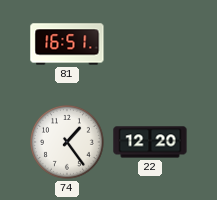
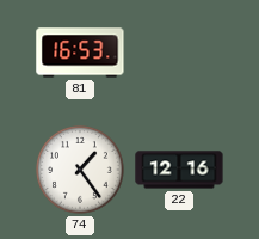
81: 16:51 -> 16:53 (80, 53)
22: 12:20 -> 12:16 (179, 170)
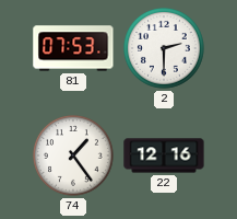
81: 16:53 -> 07:53 (73, 48)
2: none -> 2:30 (165, 49)
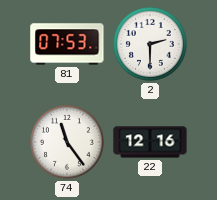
74: 1:24 -> 11:24 (68, 143)
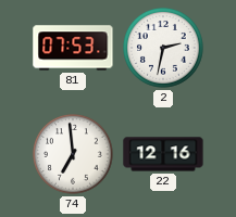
2: 2:30 -> 2:32 (164, 49)
74: 11:24 -> 6:59 (74, 155)
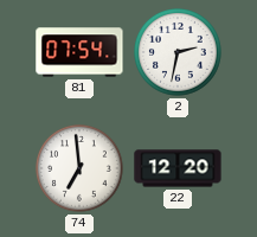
81: 07:53 -> 07:54 (79, 52)
22: 12:16 -> 12:20 (178, 168)
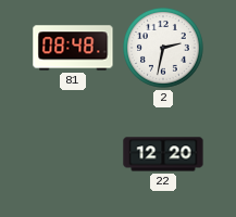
81: 07:54 -> 08:48 (73, 48)
74: 6:59 -> none (81, 169)
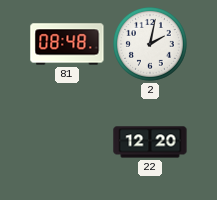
2: 2:32 -> 2:02 (151, 45)
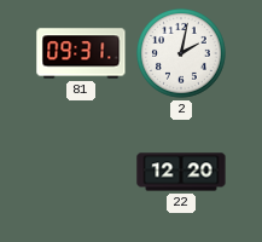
81: 08:48 -> 09:31 (81, 53)
